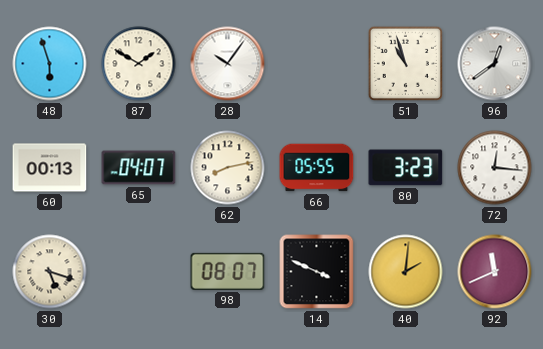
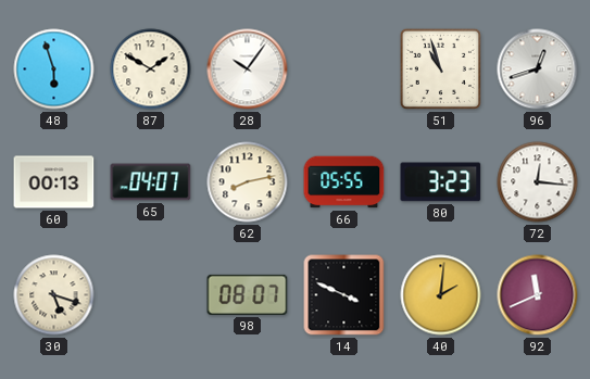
96: 12:39 -> 12:42 (538, 70)
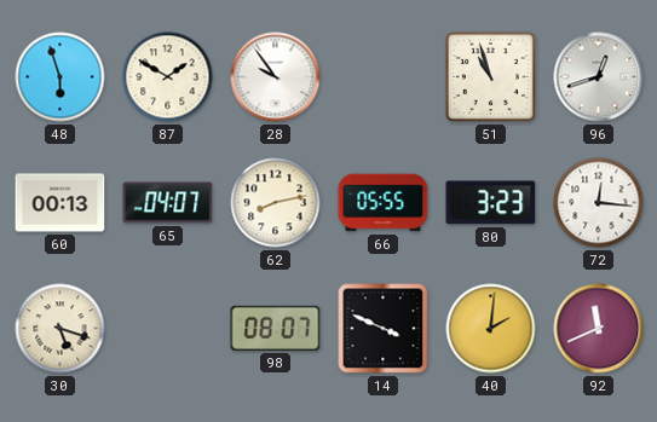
28: 10:06 -> 9:54 (276, 77)
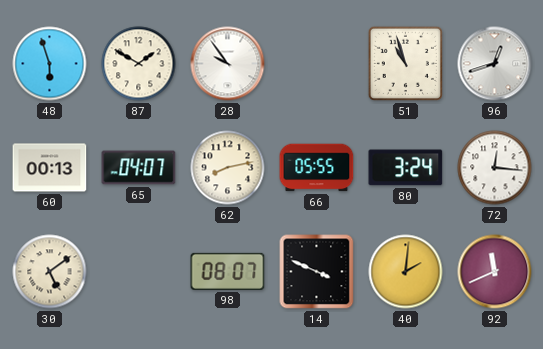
80: 3:23 -> 3:24 (406, 168)
30: 5:18 -> 5:09 (50, 272)
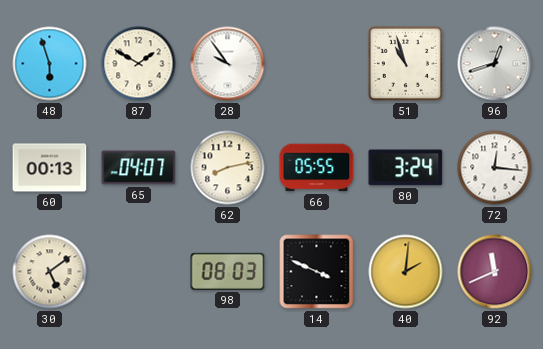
98: 08:07 -> 08:03 (228, 271)
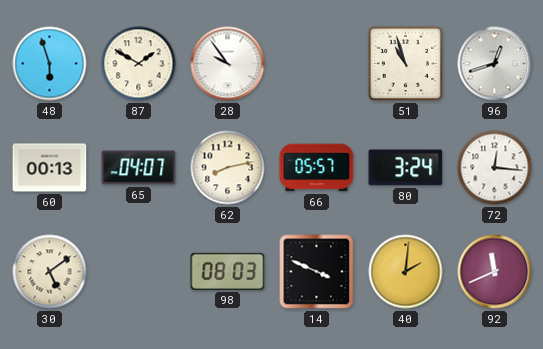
66: 05:55 -> 05:57 (317, 168)
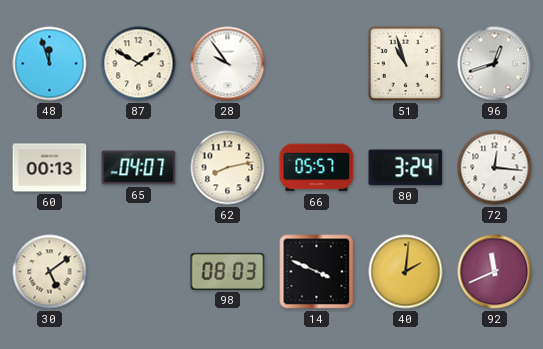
48: 5:57 -> 11:57 (50, 64)
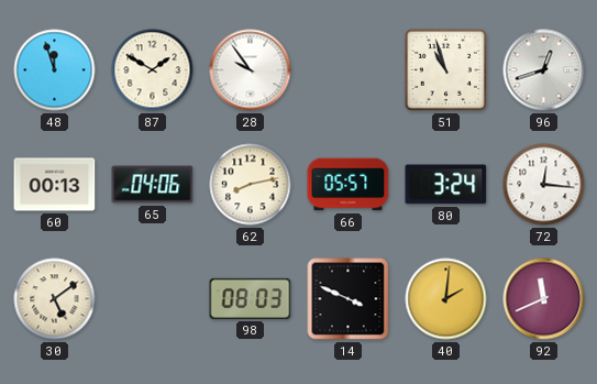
65: 04:07 -> 04:06 (153, 185)
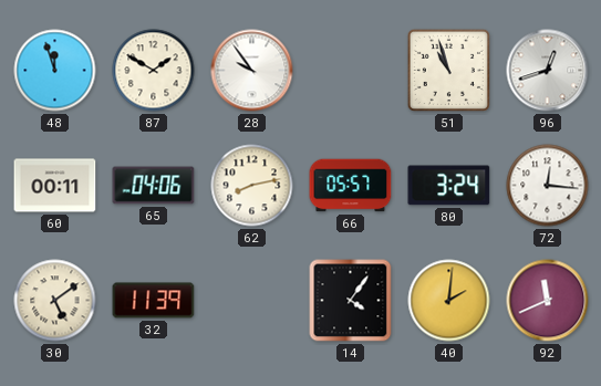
60: 00:13 -> 00:11 (55, 186)
32: none -> 11:39 (154, 301)
98: 08:03 -> none (251, 298)
14: 3:49 -> 4:06 (351, 301)
